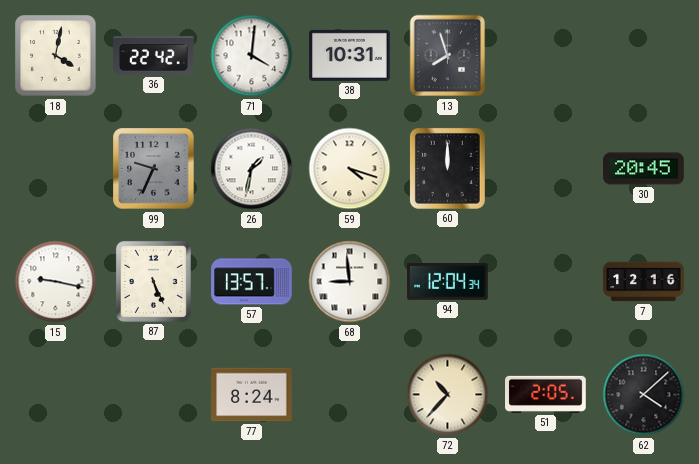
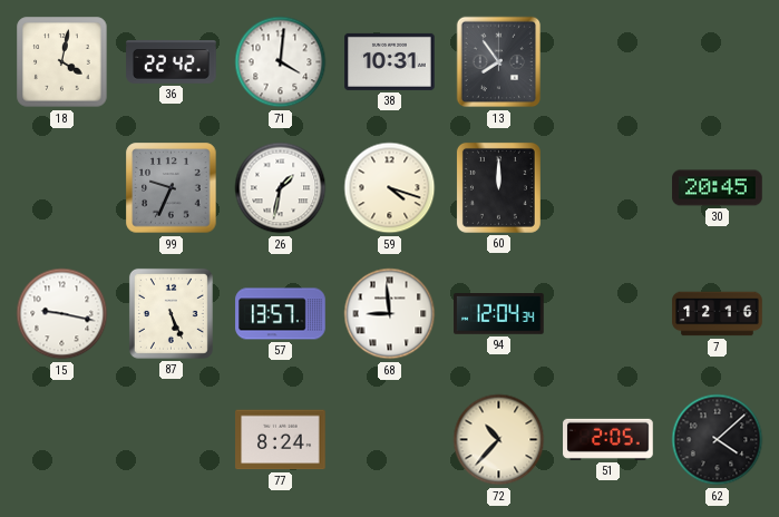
13: 7:57 -> 7:54 (499, 62)
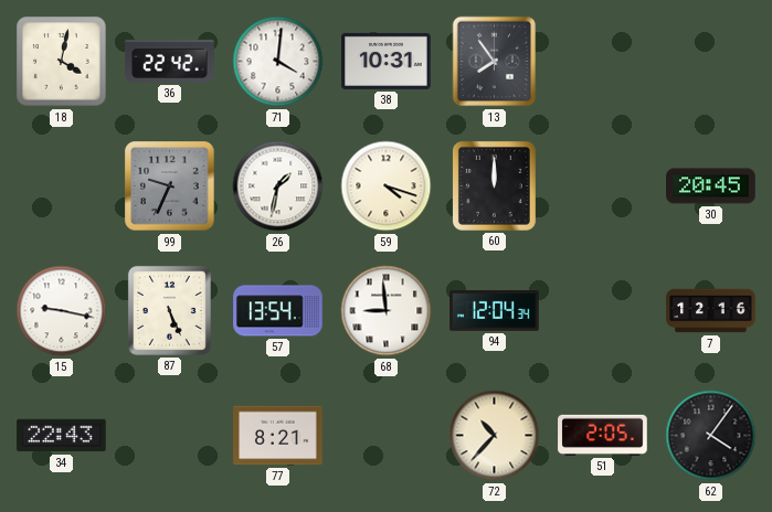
57: 13:57 -> 13:54 (278, 311)
34: none -> 22:43 (62, 436)
77: 8:24 -> 8:21 (278, 436)
62: 4:08 -> 4:06 (711, 436)
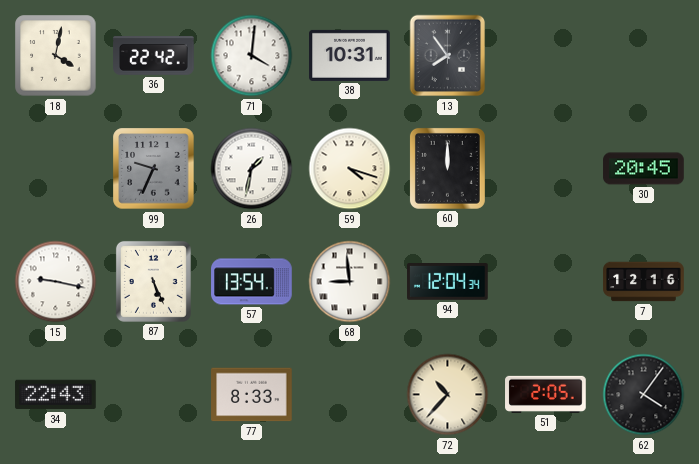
77: 8:21 -> 8:33 (252, 395)
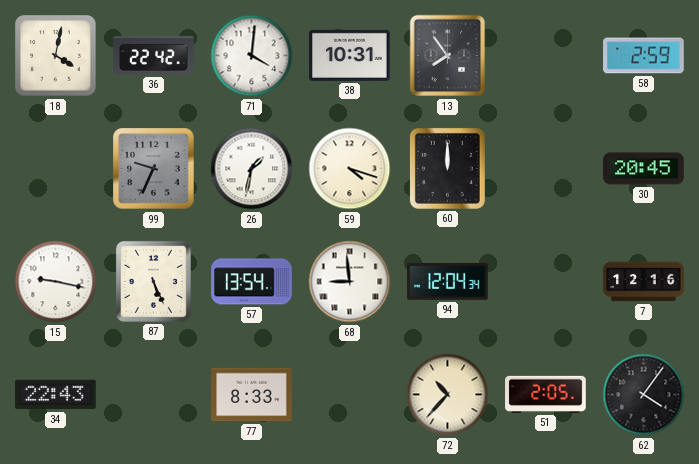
58: none -> 2:59 (644, 56)
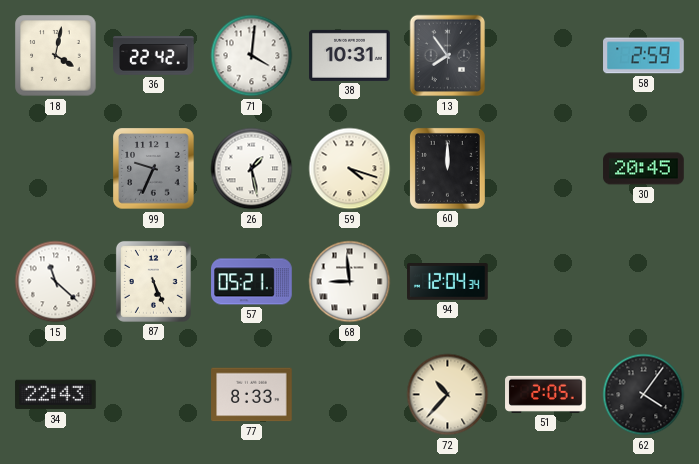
26: 1:32 -> 1:28 (252, 169)
15: 9:17 -> 11:22 (56, 282)
57: 13:54 -> 05:21 (252, 282)
7: 12:16 -> none (644, 282)
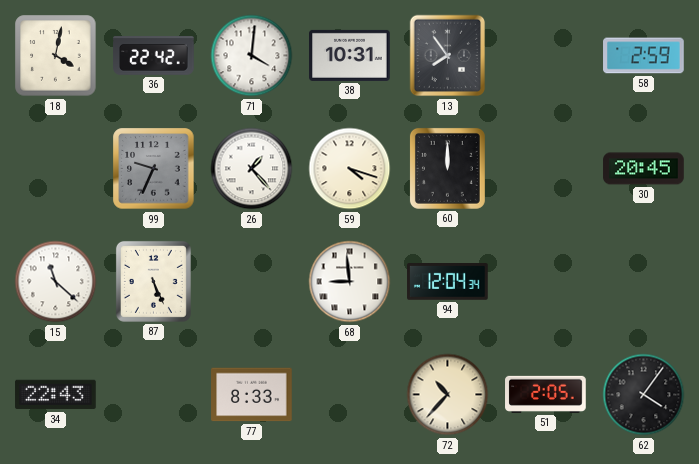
26: 1:28 -> 1:23 (252, 169)
57: 05:21 -> none (252, 282)
